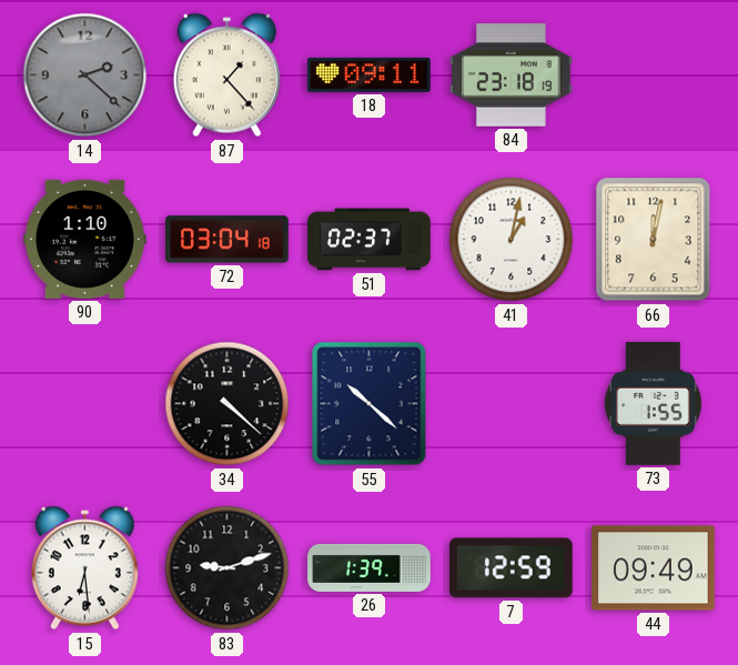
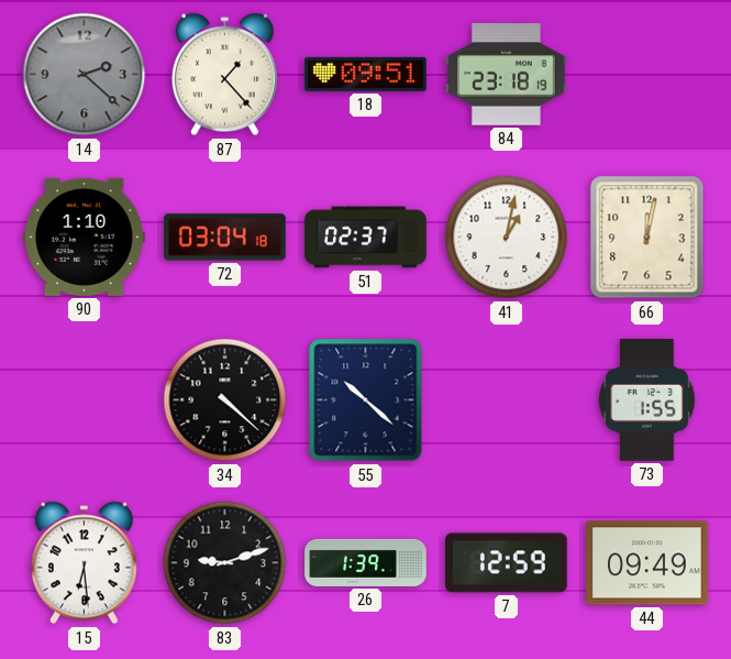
18: 09:11 -> 09:51 (366, 74)
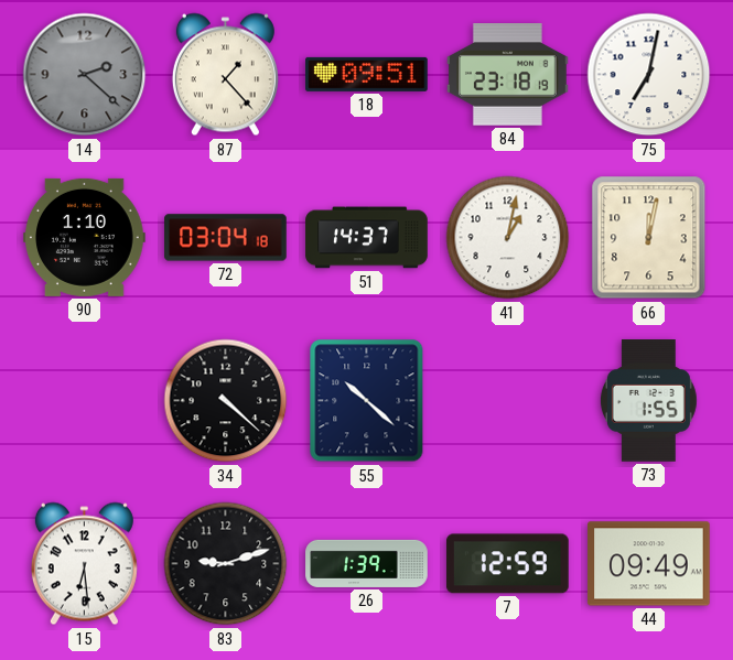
75: none -> 7:02 (649, 75)
51: 02:37 -> 14:37 (367, 238)
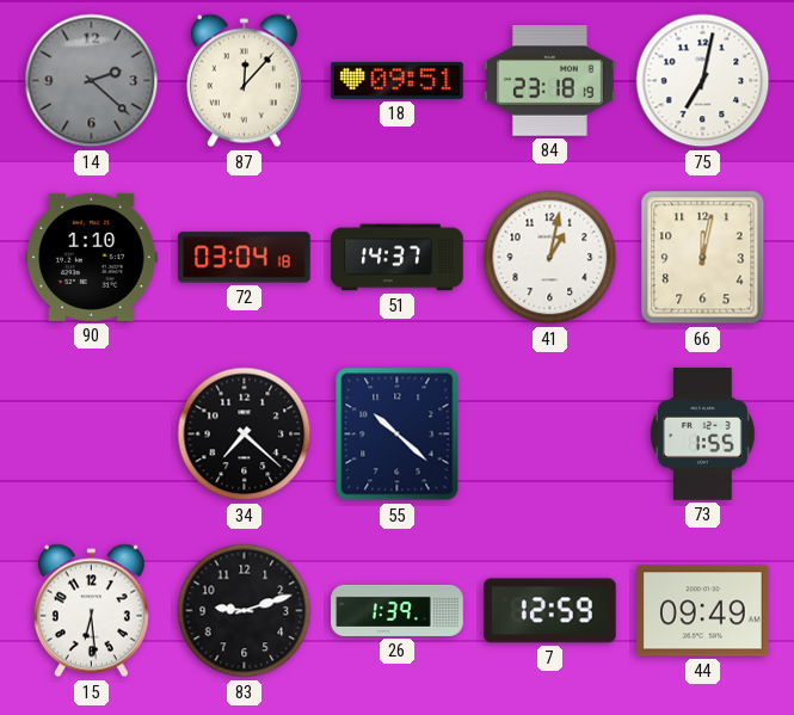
87: 1:23 -> 12:07 (244, 81)
34: 4:22 -> 7:22 (245, 434)
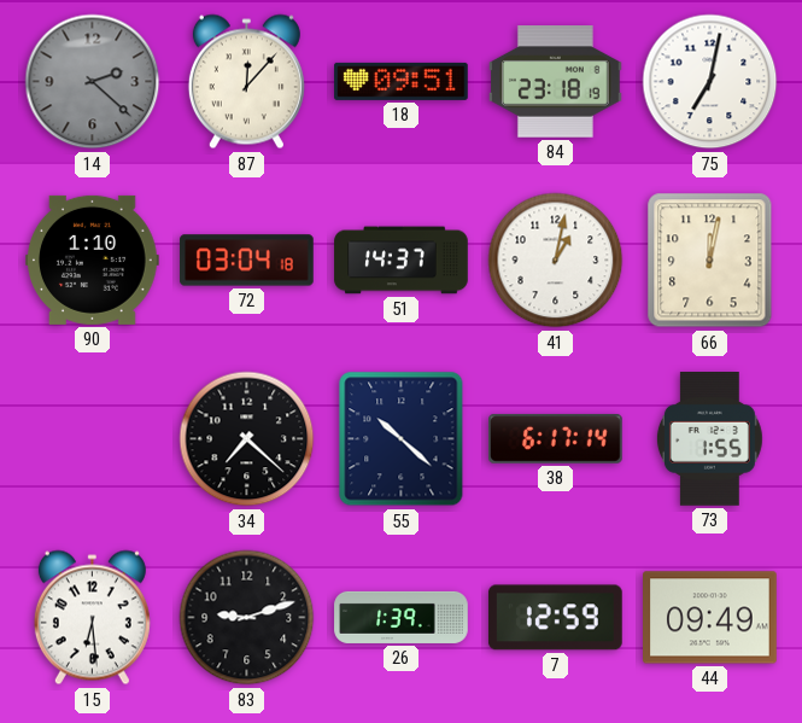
38: none -> 6:17 (556, 438)
